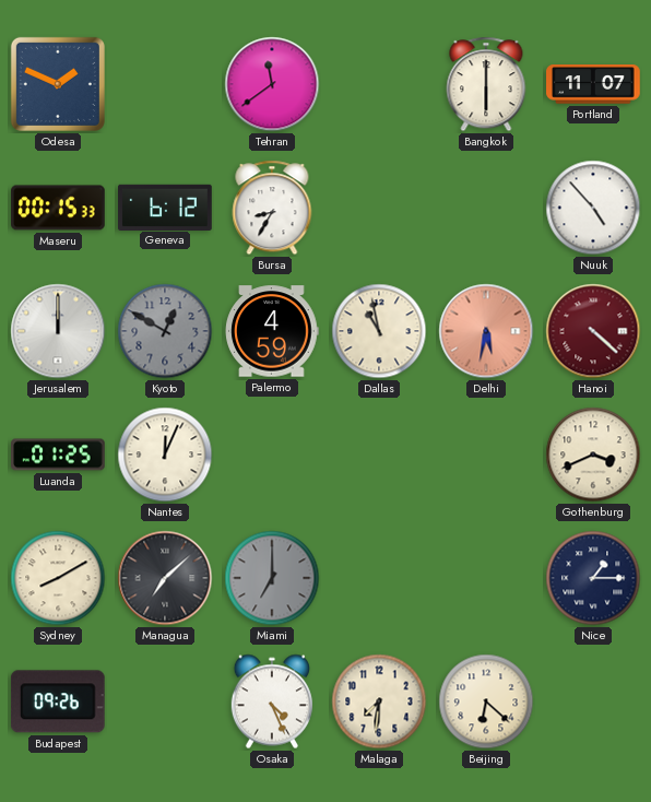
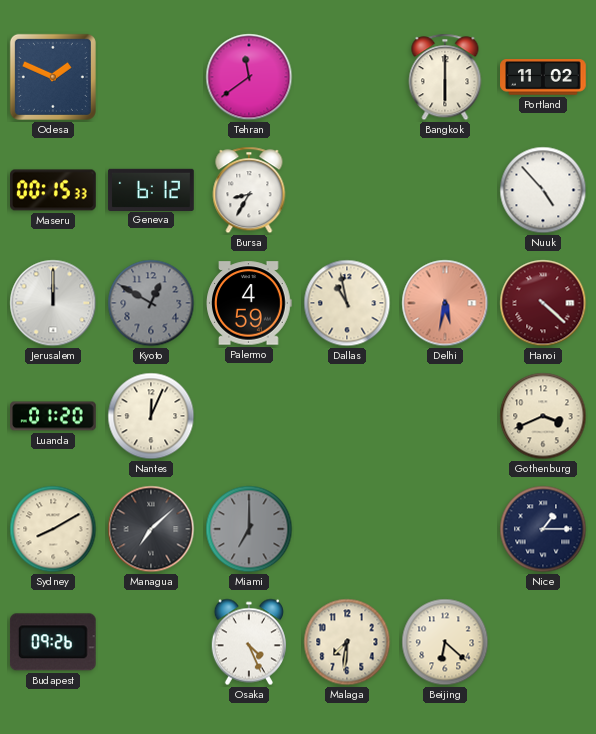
Portland: 11:07 -> 11:02 (543, 77)
Luanda: 01:25 -> 01:20 (53, 416)
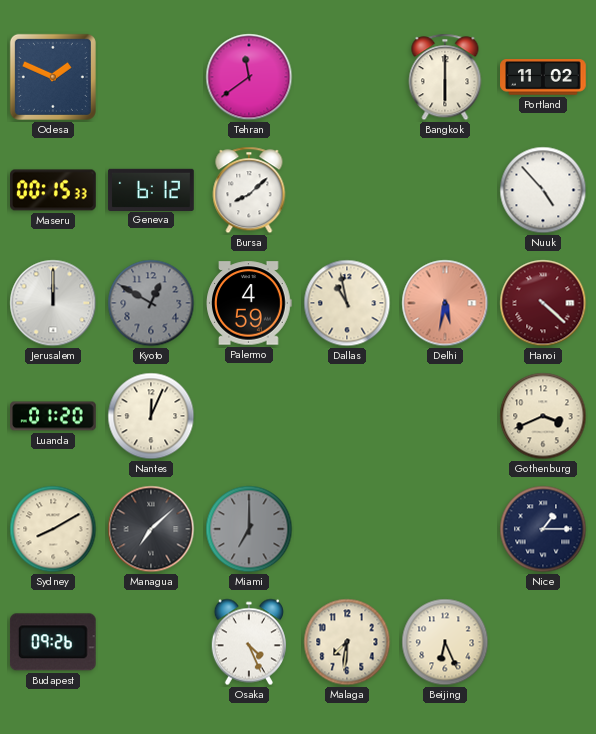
Bursa: 8:35 -> 8:08 (249, 190)
Beijing: 6:22 -> 6:26 (445, 642)
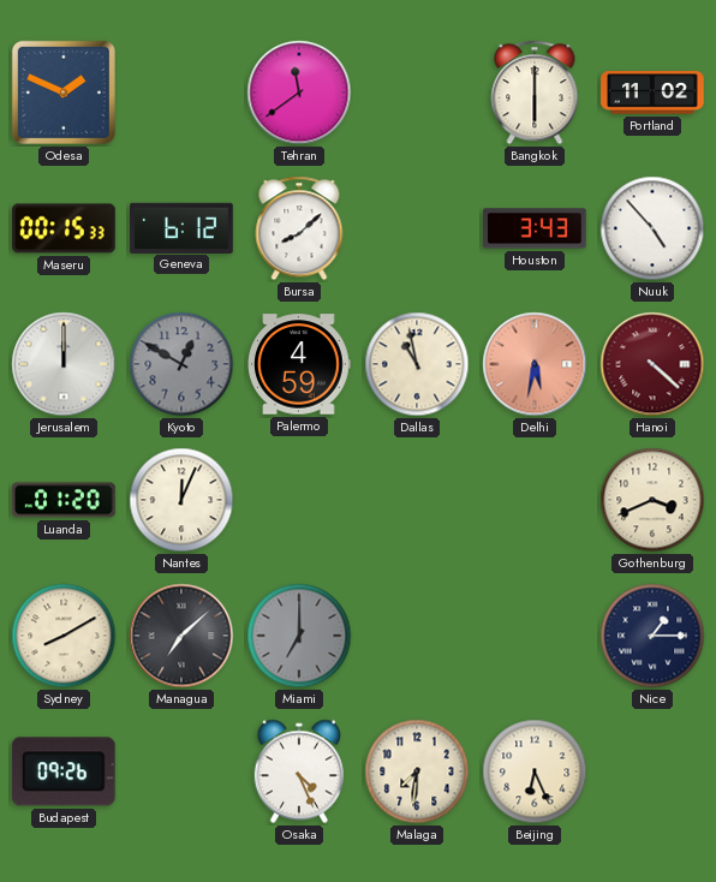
Houston: none -> 3:43 (535, 228)
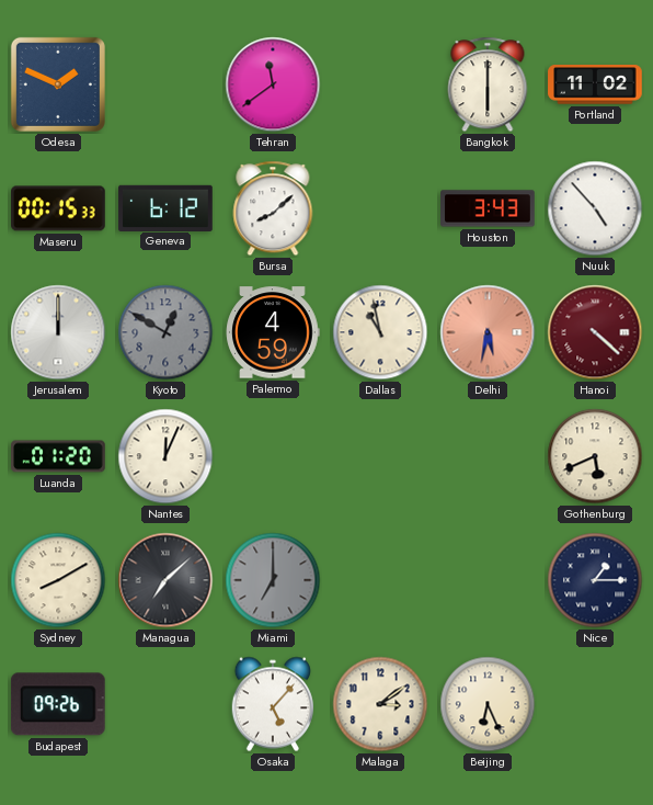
Gothenburg: 3:41 -> 5:41 (595, 456)
Osaka: 4:26 -> 5:07 (273, 704)
Malaga: 7:31 -> 3:09 (380, 704)
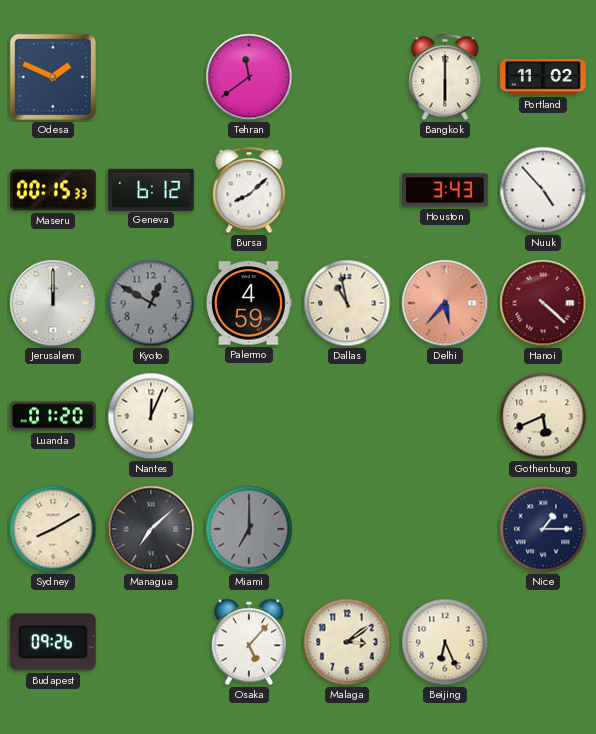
Delhi: 5:32 -> 5:37 (445, 303)
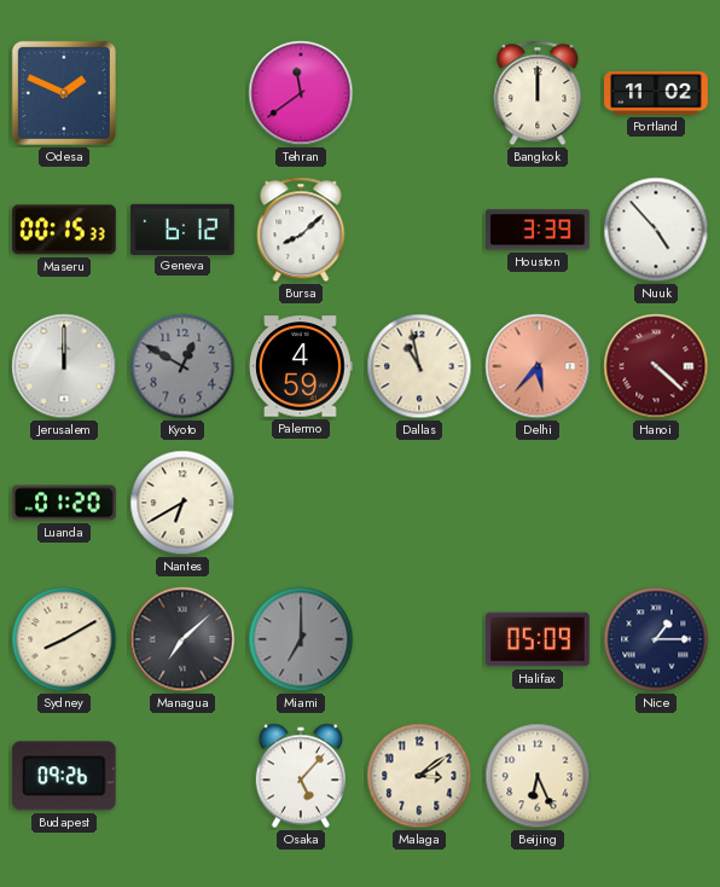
Bangkok: 6:00 -> 12:00 (538, 93)
Houston: 3:43 -> 3:39 (538, 230)
Nantes: 12:04 -> 6:40 (182, 503)
Gothenburg: 5:41 -> none (543, 416)
Halifax: none -> 05:09 (539, 639)
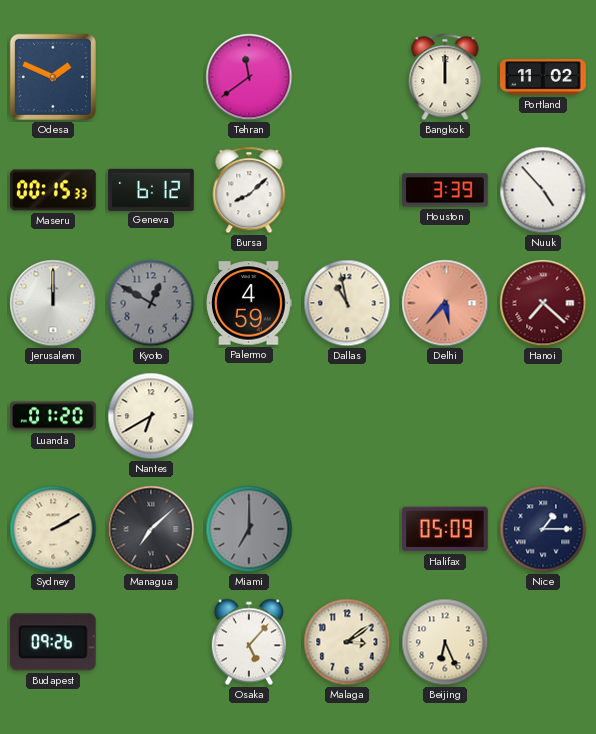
Hanoi: 4:22 -> 7:22 (543, 303)
Sydney: 8:10 -> 2:10 (53, 529)
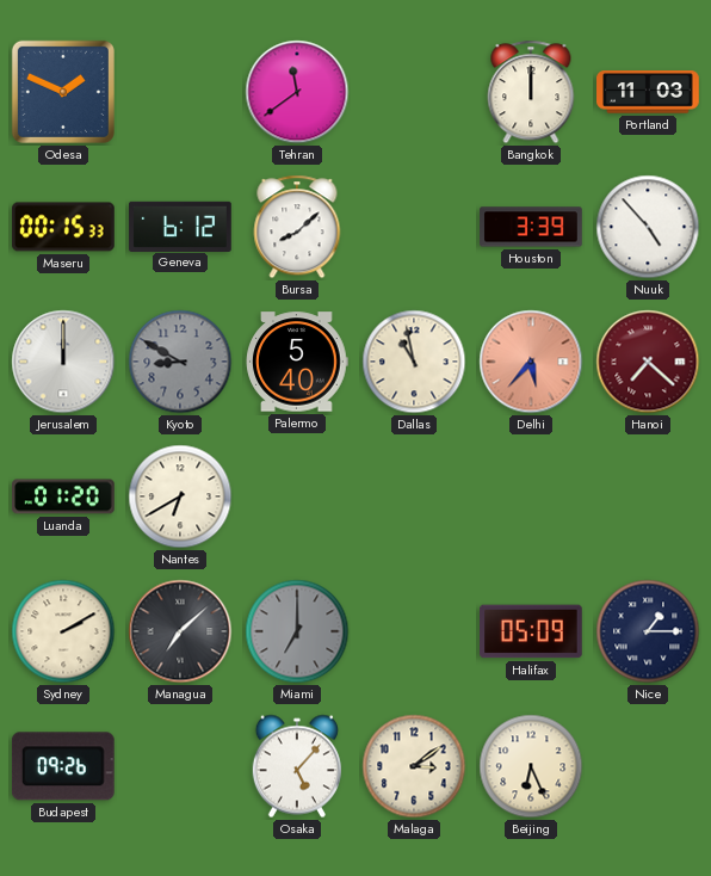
Portland: 11:02 -> 11:03 (648, 92)
Kyoto: 12:50 -> 8:50 (180, 362)
Palermo: 4:59 -> 5:40 (297, 362)
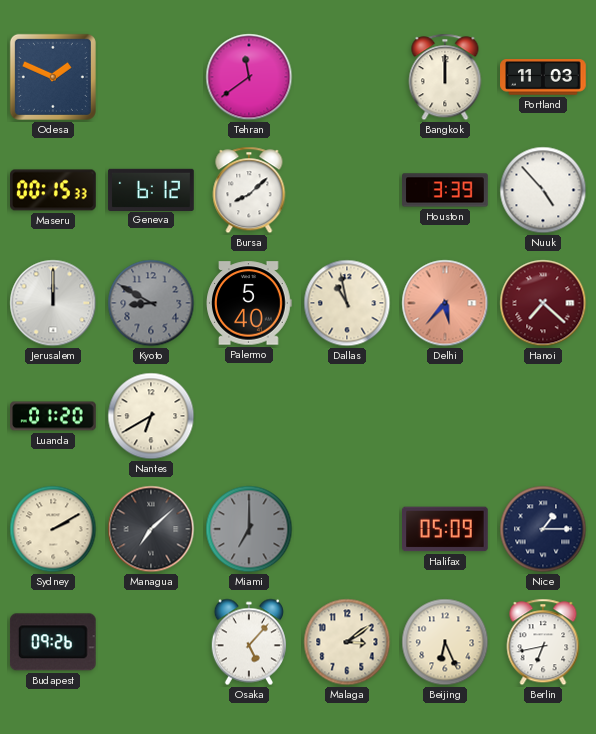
Berlin: none -> 6:43 (543, 642)
